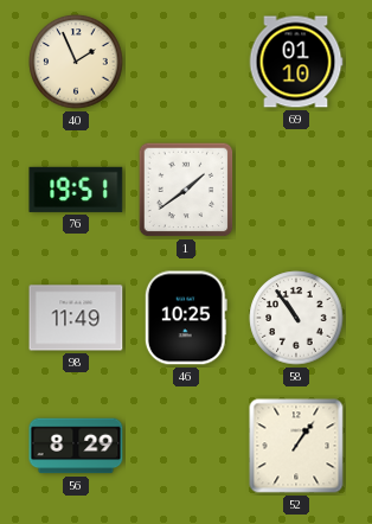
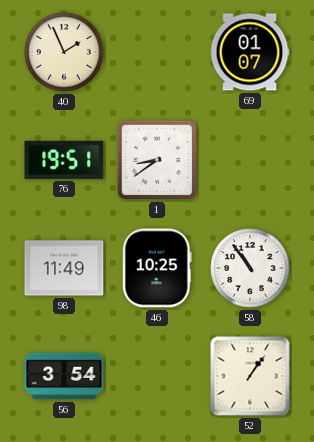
69: 01:10 -> 01:07 (250, 52)
1: 1:39 -> 8:39 (157, 160)
56: 8:29 -> 3:54 (64, 376)
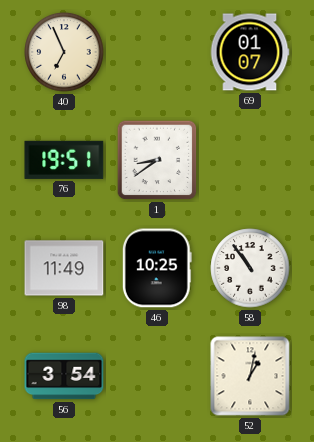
40: 1:56 -> 6:56 (64, 52)
52: 1:06 -> 1:02 (250, 376)
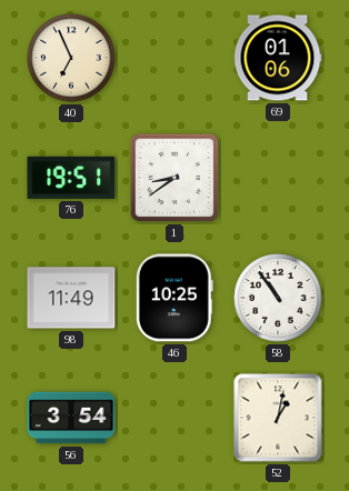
69: 01:07 -> 01:06 (278, 58)
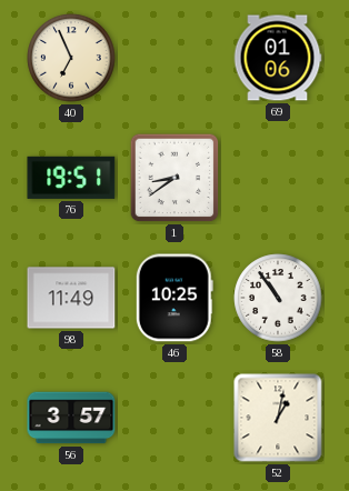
56: 3:54 -> 3:57 (71, 418)
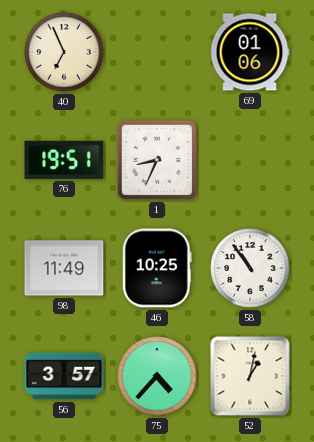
1: 8:39 -> 8:34 (157, 160)
75: none -> 4:37 (157, 376)
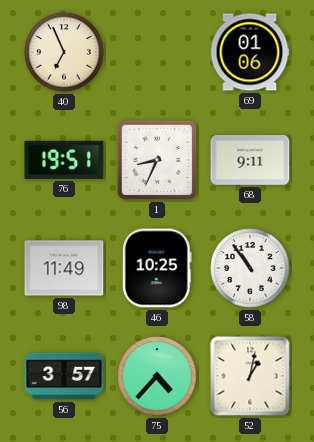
68: none -> 9:11 (250, 161)
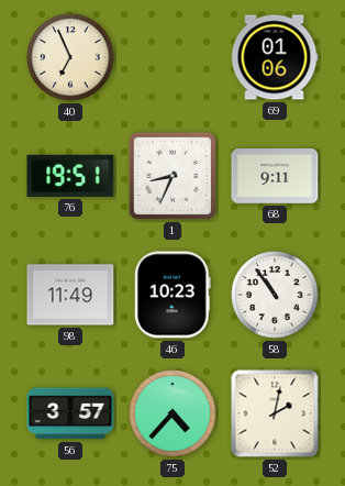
46: 10:25 -> 10:23 (172, 295)
52: 1:02 -> 2:02 (275, 413)
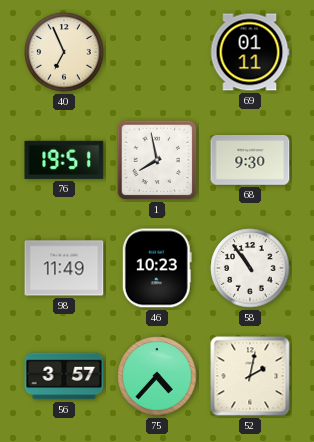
69: 01:06 -> 01:11 (250, 52)
1: 8:34 -> 7:58 (157, 160)
68: 9:11 -> 9:30 (250, 161)
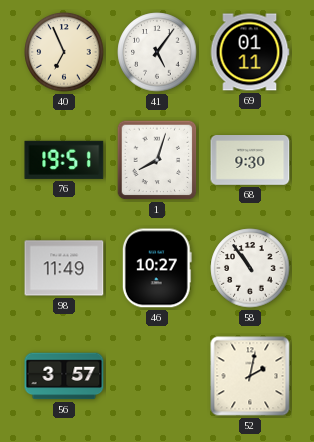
41: none -> 5:06 (157, 52)
1: 7:58 -> 8:03 (157, 160)
46: 10:23 -> 10:27 (157, 268)
75: 4:37 -> none (157, 376)
